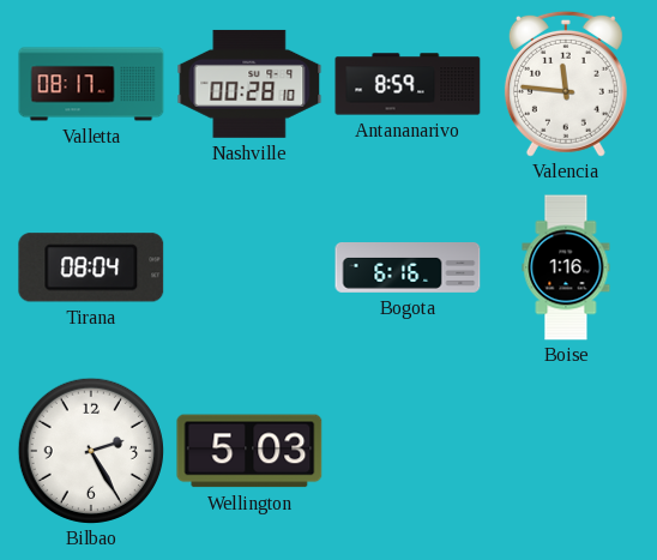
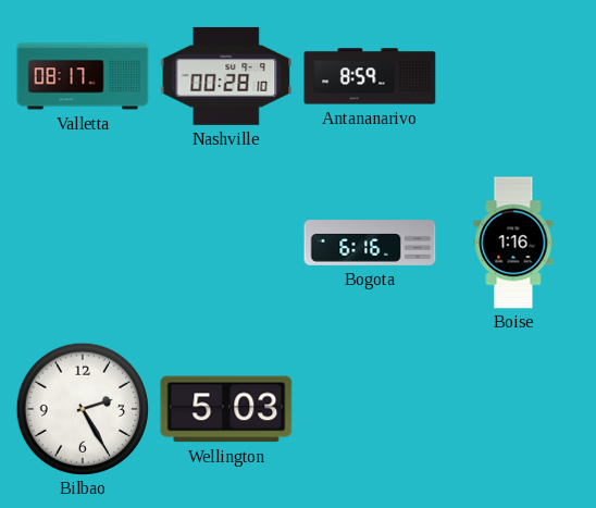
Valencia: 11:46 -> none (566, 84)
Tirana: 08:04 -> none (91, 267)
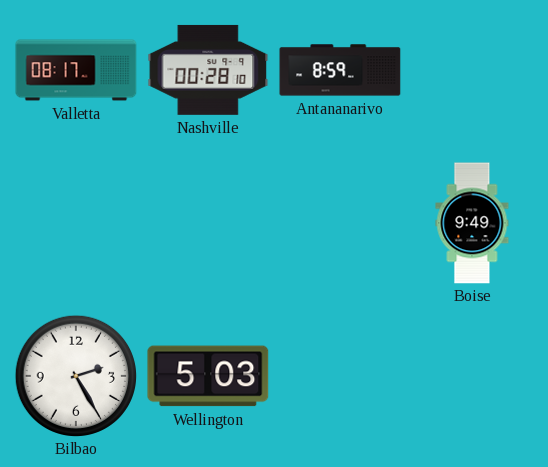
Bogota: 6:16 -> none (370, 244)
Boise: 1:16 -> 9:49 (472, 223)
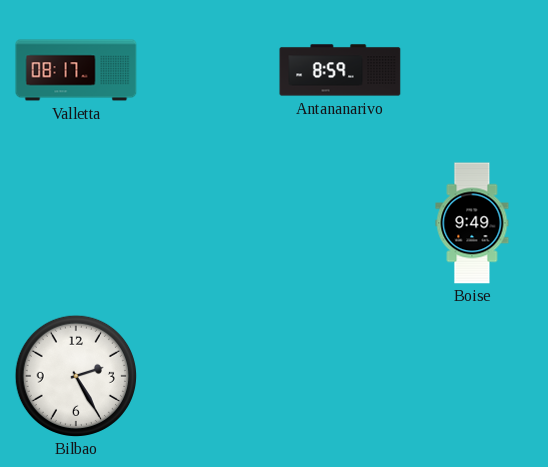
Nashville: 00:28 -> none (208, 70)
Wellington: 5:03 -> none (208, 376)
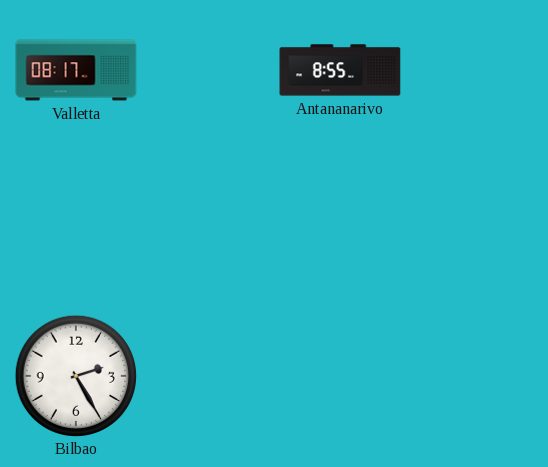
Antananarivo: 8:59 -> 8:55 (340, 70)
Boise: 9:49 -> none (472, 223)
